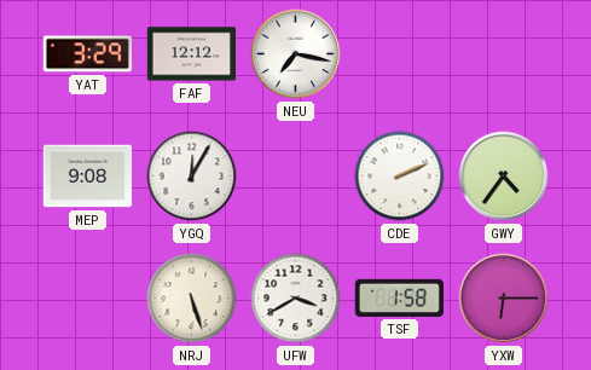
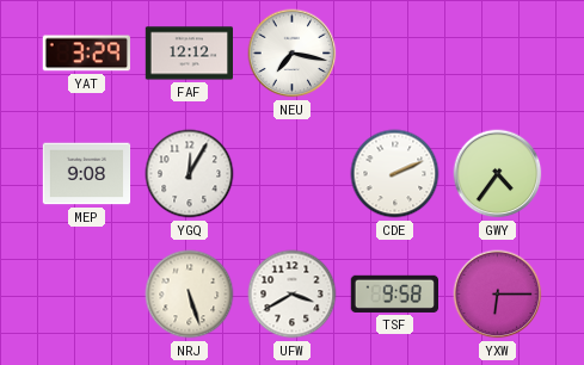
TSF: 1:58 -> 9:58 (394, 293)
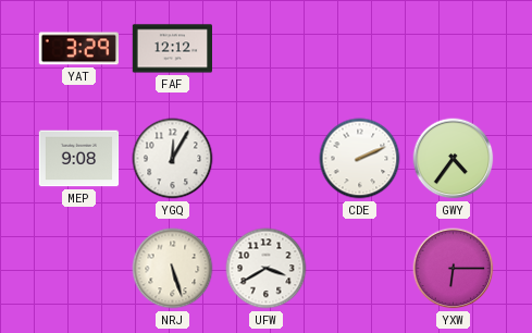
NEU: 7:17 -> none (293, 54)
TSF: 9:58 -> none (394, 293)
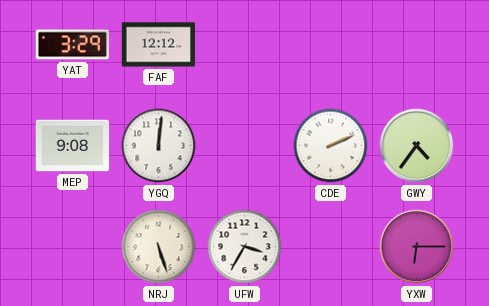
YGQ: 12:05 -> 12:01 (159, 146)
UFW: 3:40 -> 3:35 (245, 247)
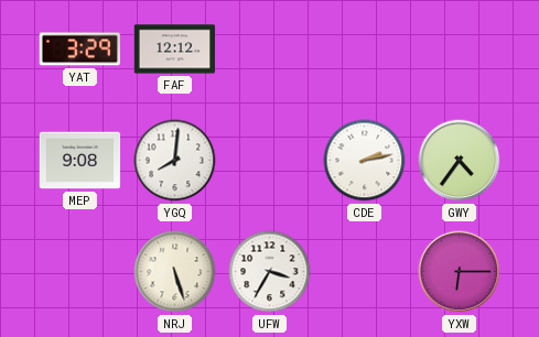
YGQ: 12:01 -> 8:01 (175, 161)
CDE: 2:11 -> 2:13 (365, 161)
